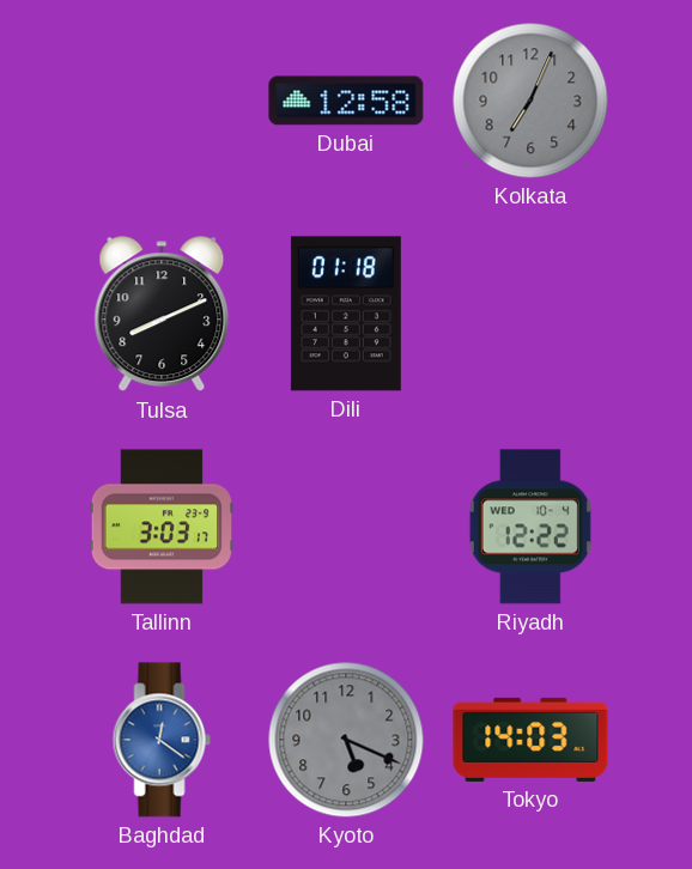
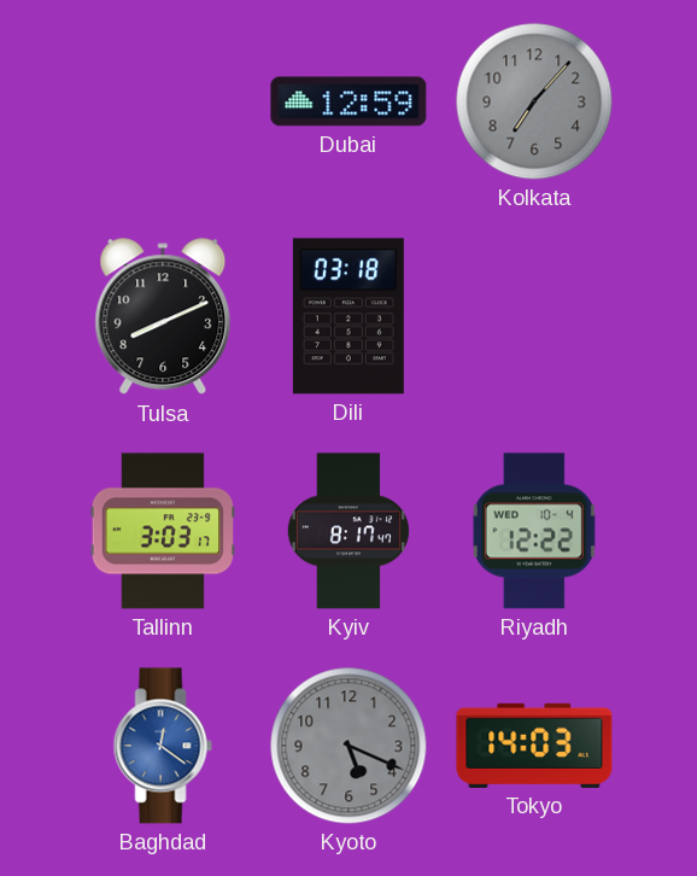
Dubai: 12:58 -> 12:59 (348, 101)
Kolkata: 7:04 -> 7:07 (534, 101)
Dili: 01:18 -> 03:18 (348, 316)
Kyiv: none -> 8:17 (348, 531)
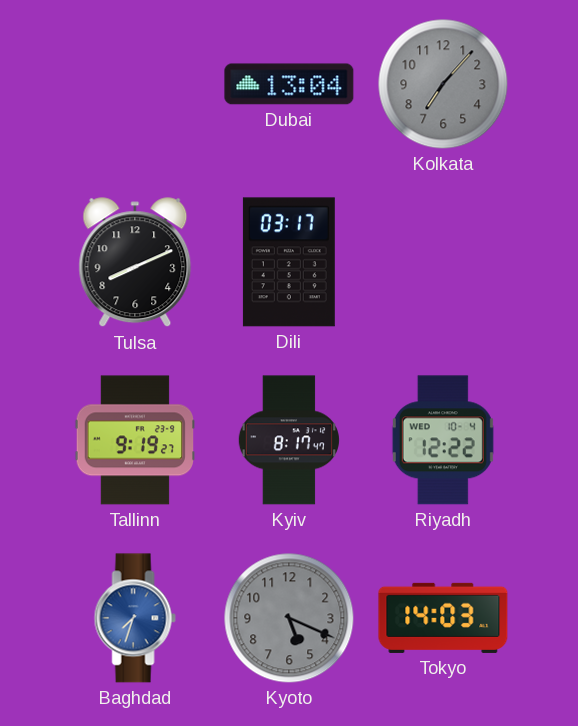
Dubai: 12:59 -> 13:04 (289, 84)
Dili: 03:18 -> 03:17 (289, 262)
Tallinn: 3:03 -> 9:19 (134, 440)
Baghdad: 12:21 -> 7:33 (135, 618)
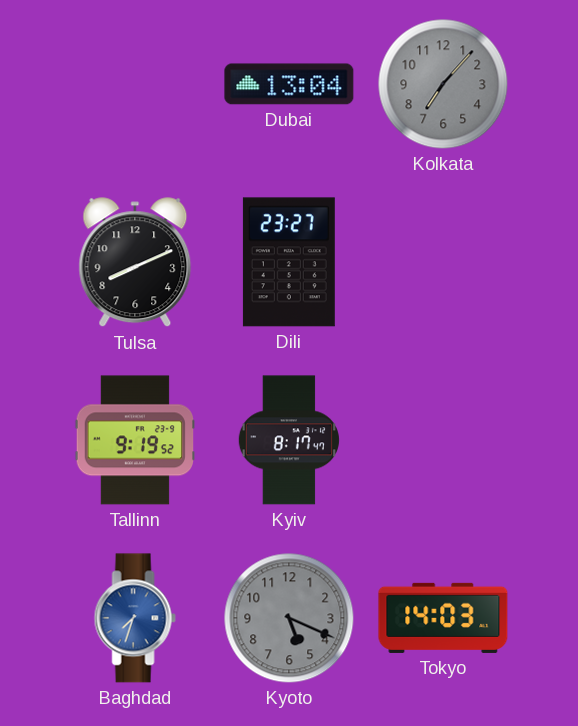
Dili: 03:17 -> 23:27 (289, 262)
Tallinn: 9:19:27 -> 9:19:52 (134, 440)
Riyadh: 12:22 -> none (443, 440)
